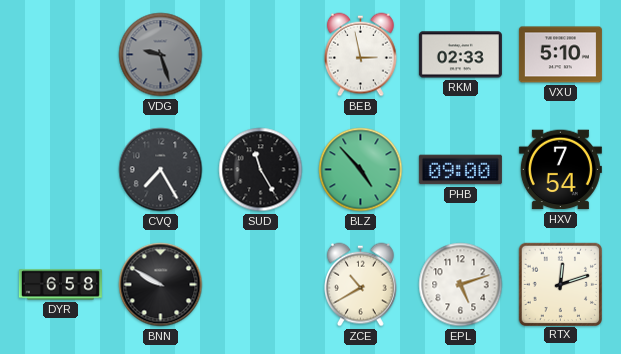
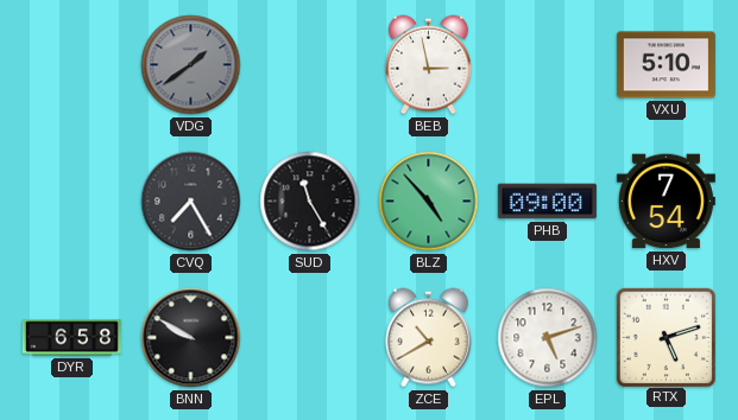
VDG: 9:27 -> 1:39 (191, 65)
RKM: 02:33 -> none (460, 55)
RTX: 12:12 -> 5:12 (666, 337)
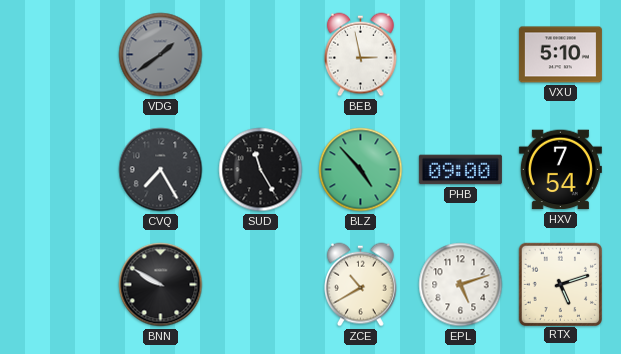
DYR: 6:58 -> none (71, 338)
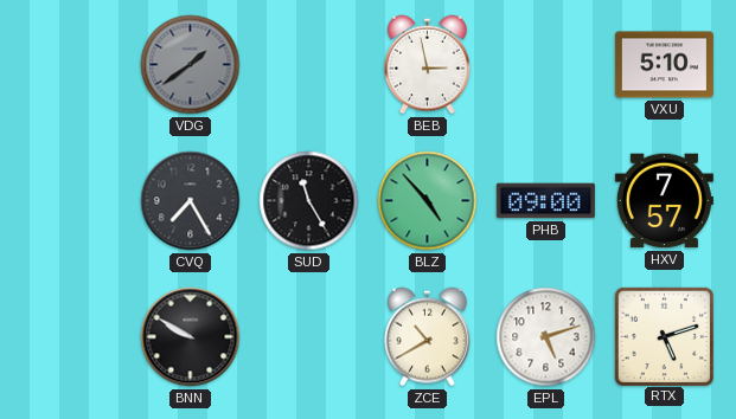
HXV: 7:54 -> 7:57 (664, 201)
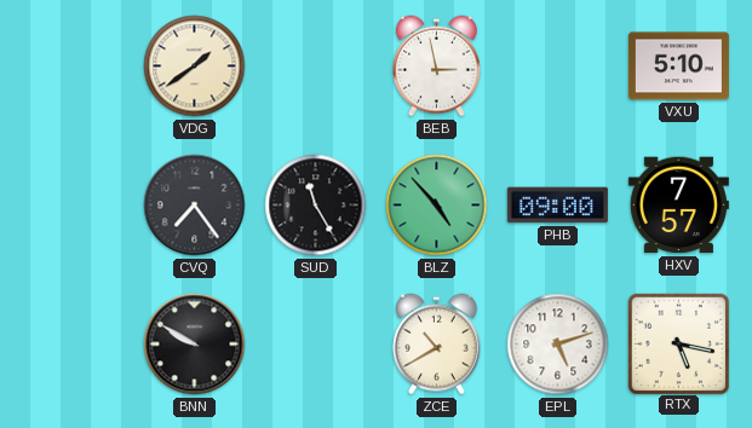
VDG dial: grey -> cream (195, 66)
CVQ: 7:25 -> 7:24 (195, 206)
RTX: 5:12 -> 5:17 (678, 343)
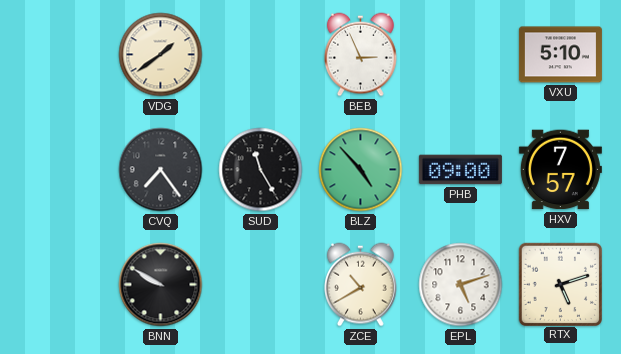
BEB: 2:58 -> 2:56 (361, 55)
RTX: 5:17 -> 5:12 (560, 284)
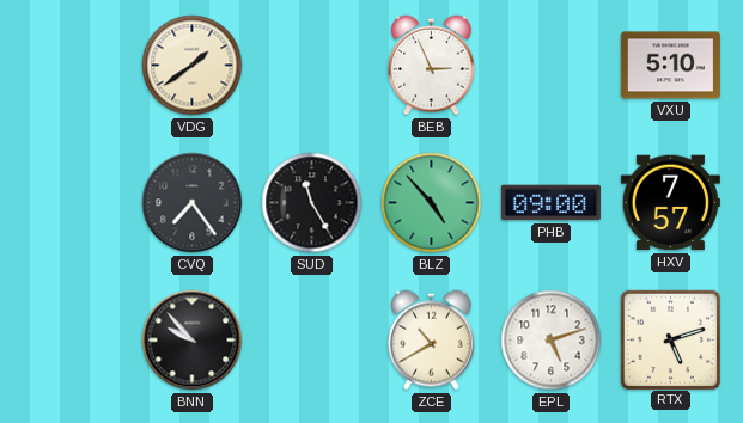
BNN: 9:50 -> 9:53 (193, 341)
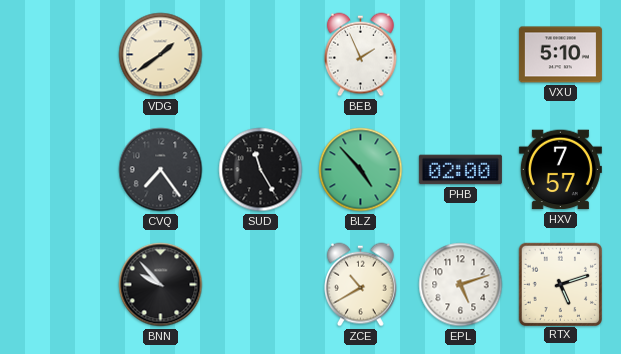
BEB: 2:56 -> 1:56 (361, 55)
PHB: 09:00 -> 02:00 (460, 170)
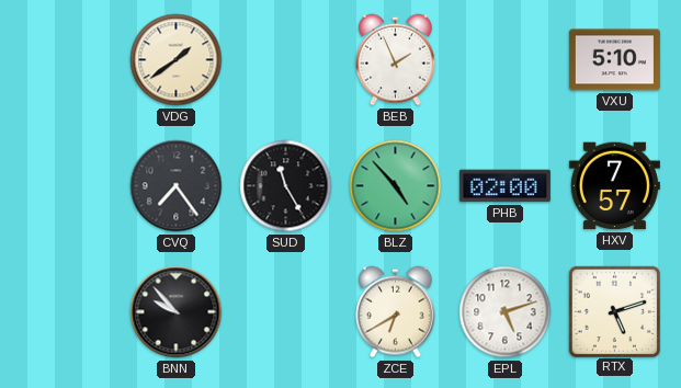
ZCE: 10:40 -> 6:40 (396, 312)
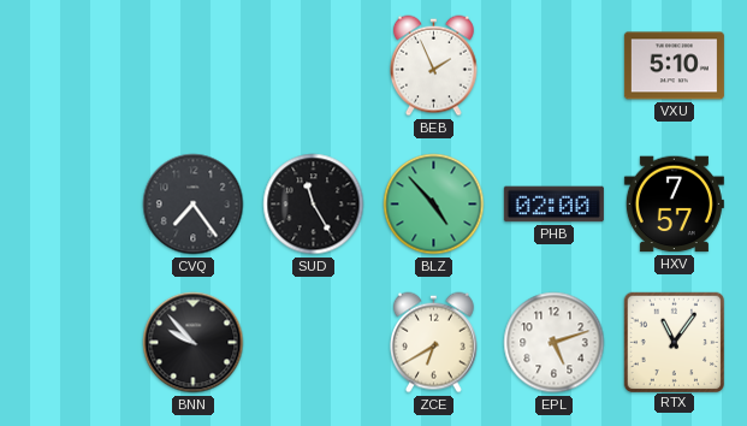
VDG: 1:39 -> none (177, 60)
RTX: 5:12 -> 11:06 (674, 342)
